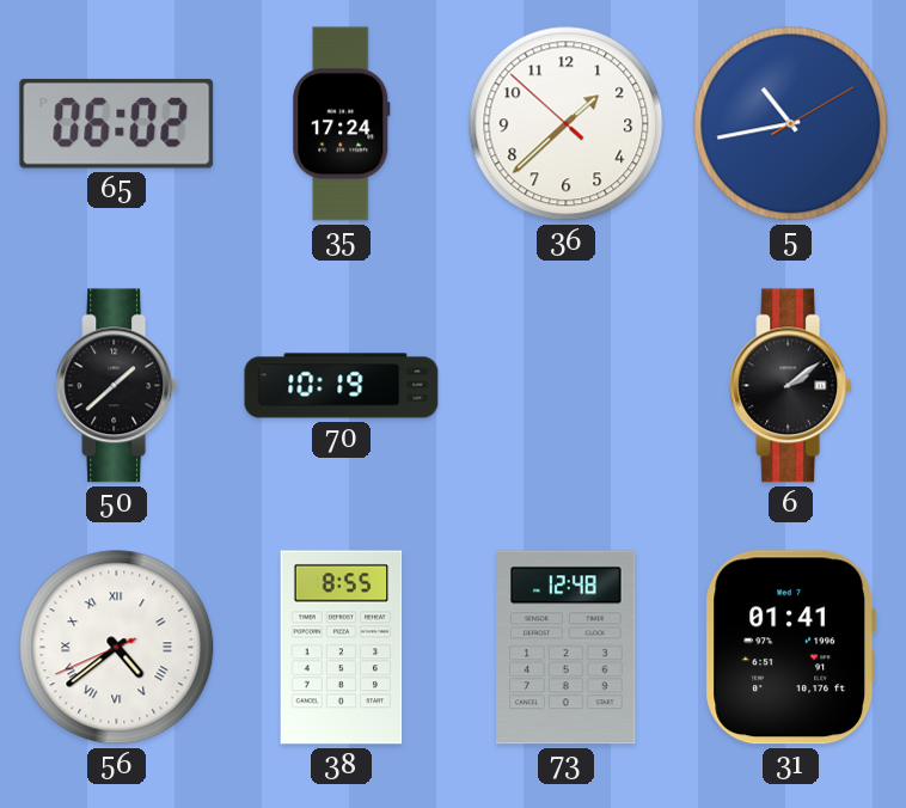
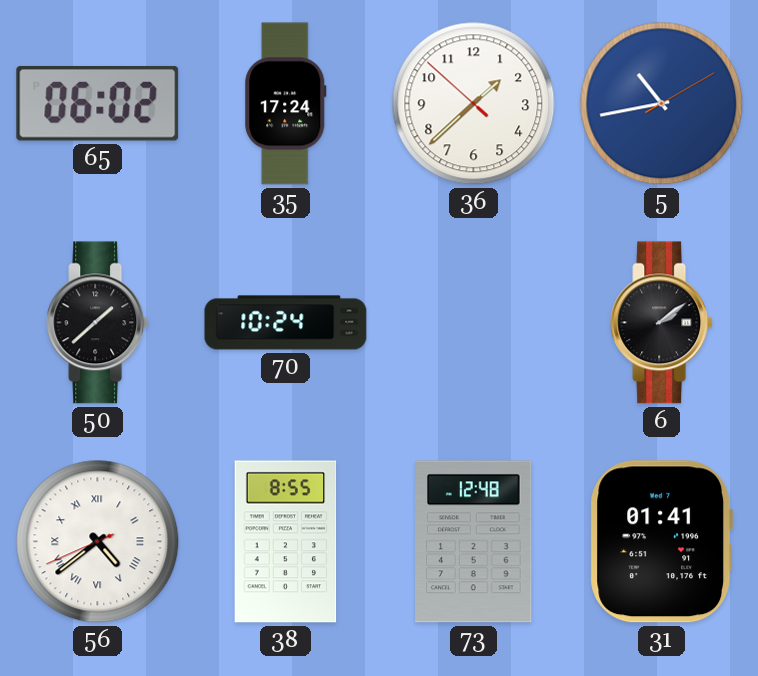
70: 10:19 -> 10:24 (286, 323)
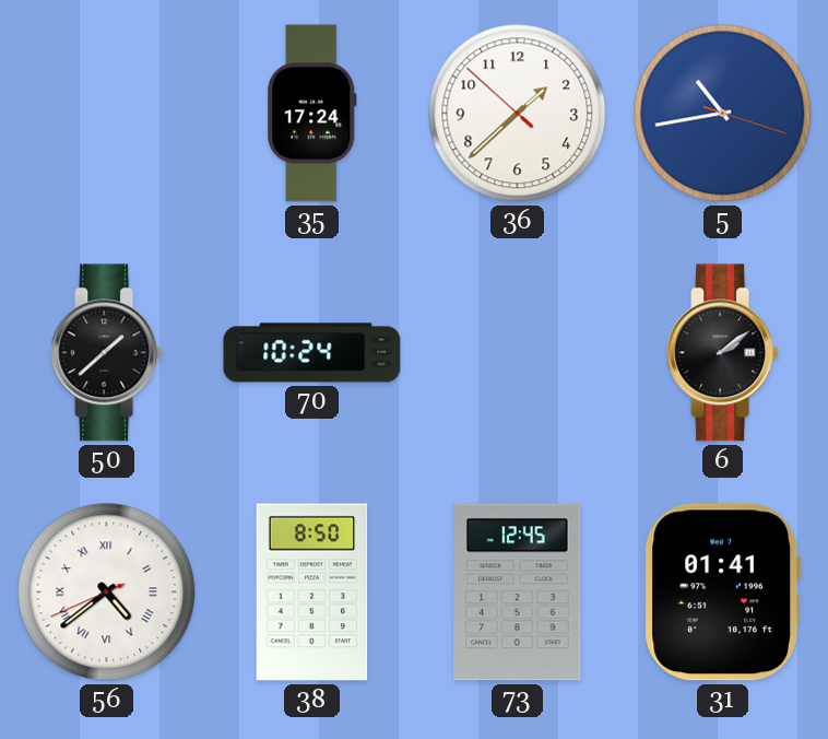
65: 06:02 -> none (98, 103)
5: 10:43:10 -> 10:43:18 (723, 114)
38: 8:55 -> 8:50 (312, 593)
73: 12:48 -> 12:45 (518, 593)
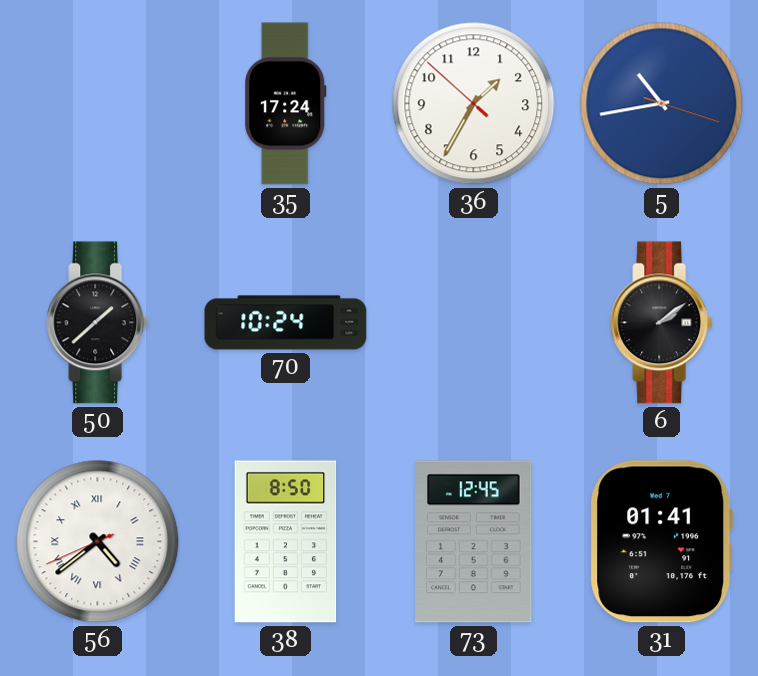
36: 1:37 -> 1:34 (474, 104)
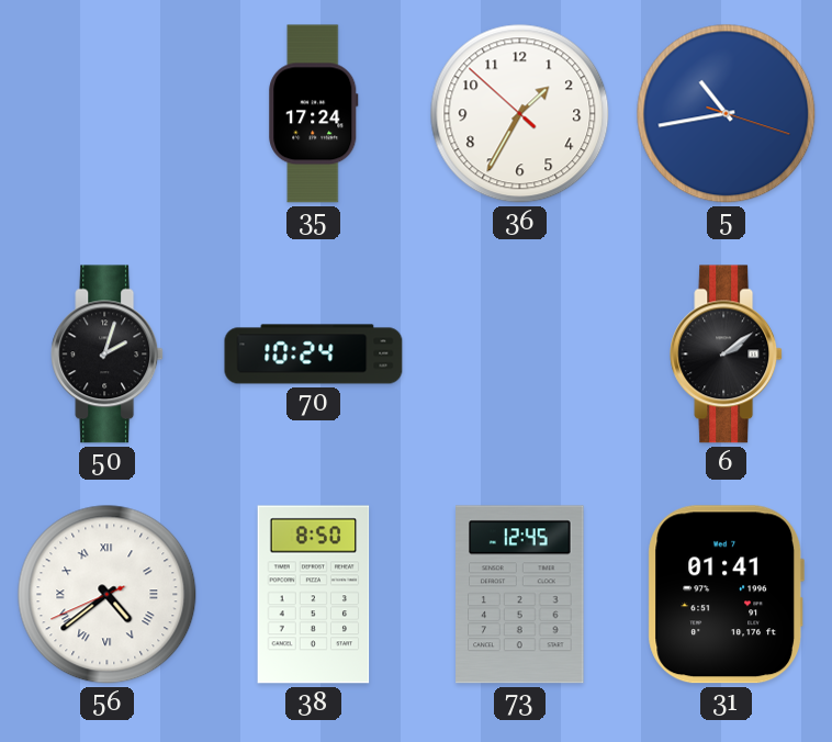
50: 1:38 -> 2:03 (108, 355)
